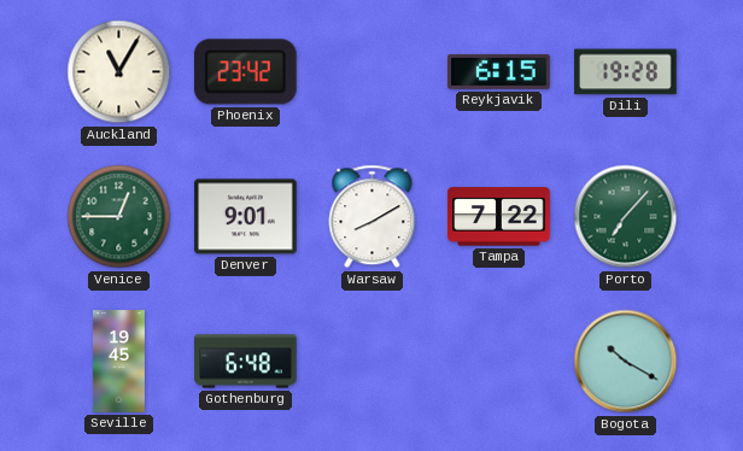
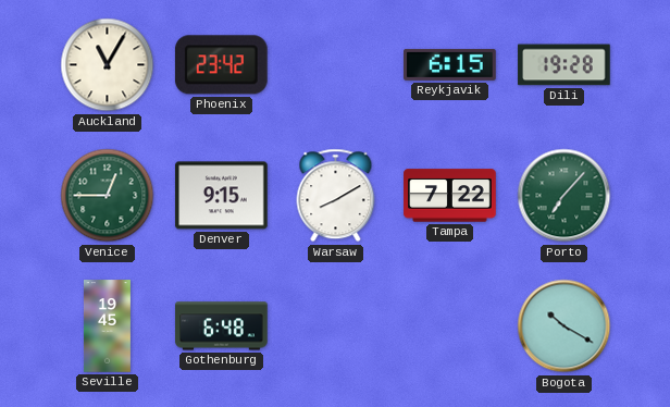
Denver: 9:01 -> 9:15 (222, 196)
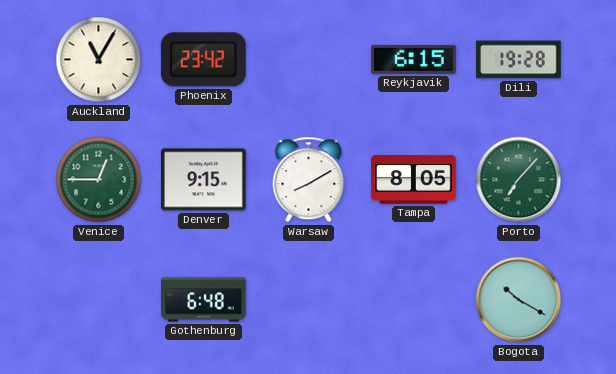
Tampa: 7:22 -> 8:05 (414, 180)
Seville: 19:45 -> none (107, 326)
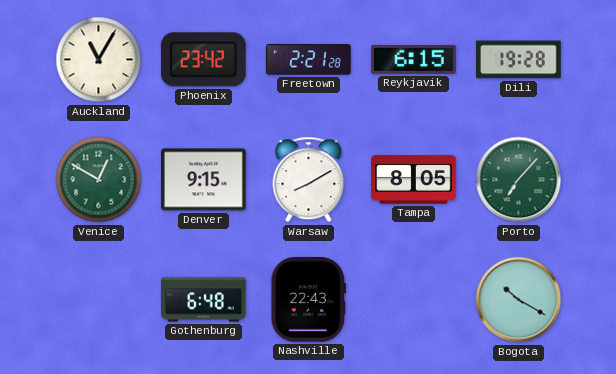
Freetown: none -> 2:21 (309, 60)
Venice: 12:45 -> 12:50 (99, 180)
Nashville: none -> 22:43 (309, 300)
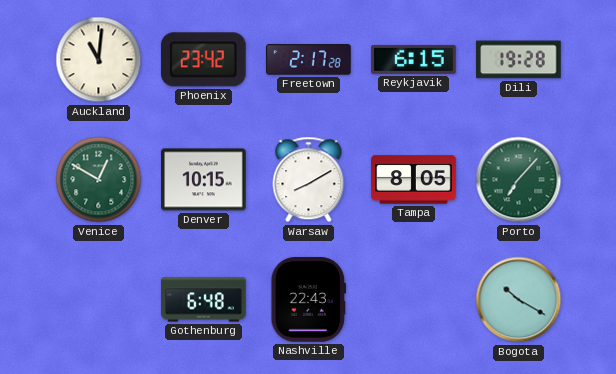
Auckland: 11:05 -> 11:01 (99, 60)
Freetown: 2:21 -> 2:17 (309, 60)
Denver: 9:15 -> 10:15 (204, 180)
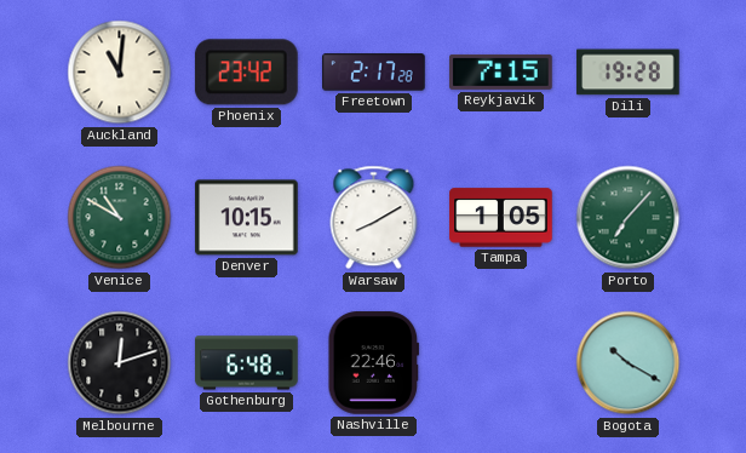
Reykjavik: 6:15 -> 7:15 (501, 71)
Venice: 12:50 -> 10:50 (120, 218)
Tampa: 8:05 -> 1:05 (501, 218)
Melbourne: none -> 12:12 (120, 363)
Nashville: 22:43 -> 22:46 (374, 363)
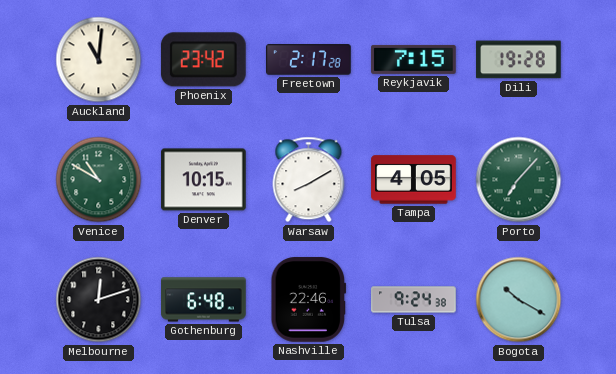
Tampa: 1:05 -> 4:05 (414, 180)
Tulsa: none -> 9:24 (414, 300)
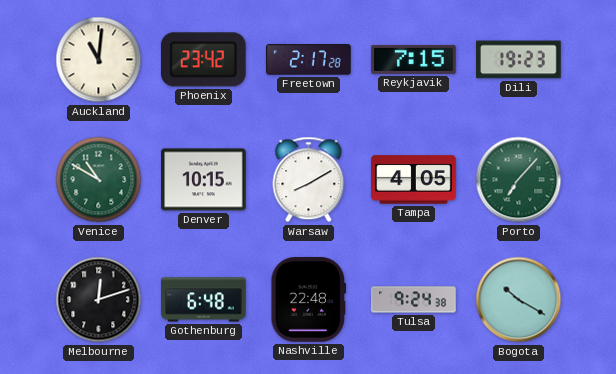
Dili: 19:28 -> 19:23 (519, 60)
Nashville: 22:46 -> 22:48 (309, 300)
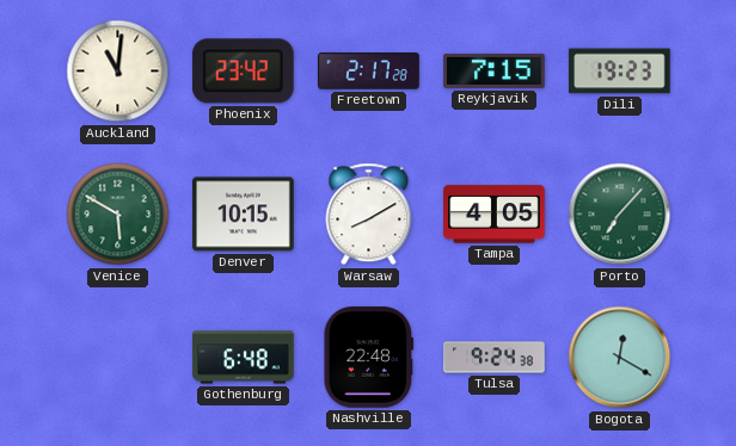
Venice: 10:50 -> 5:50 (118, 215)
Melbourne: 12:12 -> none (99, 300)
Bogota: 10:20 -> 12:20 (620, 358)
